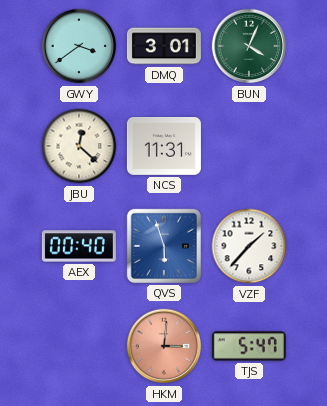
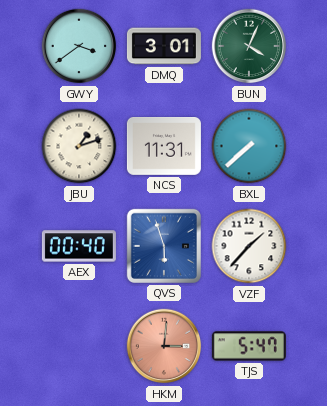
JBU: 12:22 -> 1:12 (79, 146)
BXL: none -> 7:38 (249, 146)
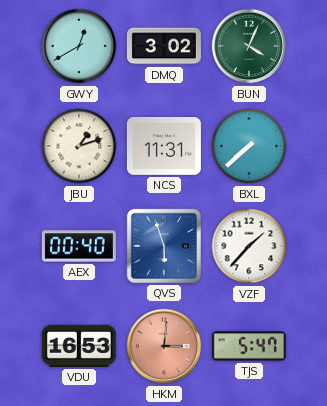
GWY: 3:39 -> 12:40 (79, 46)
DMQ: 3:01 -> 3:02 (164, 46)
VDU: none -> 16:53 (79, 346)
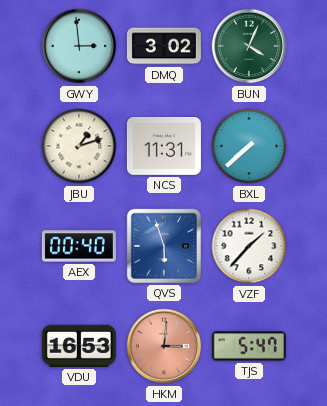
GWY: 12:40 -> 2:59 (79, 46)
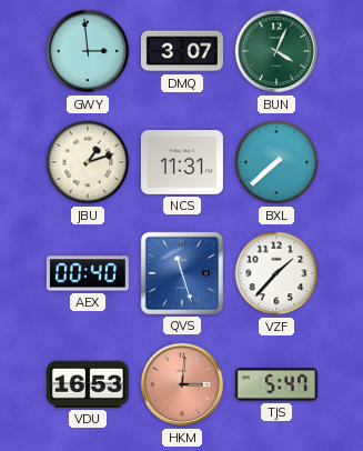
DMQ: 3:02 -> 3:07 (182, 51)
QVS: 5:57 -> 11:27 (182, 273)
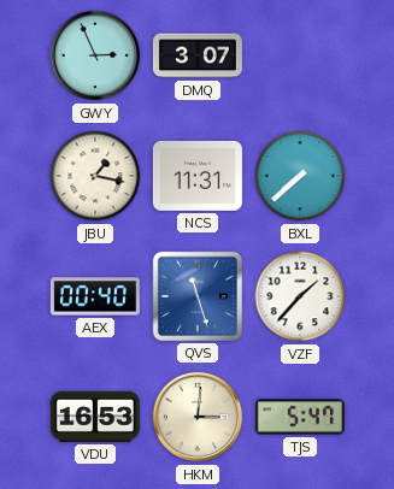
GWY: 2:59 -> 2:56 (95, 55)
BUN: 4:04 -> none (276, 51)
JBU: 1:12 -> 1:17 (95, 176)
HKM dial: salmon -> cream (198, 417)
